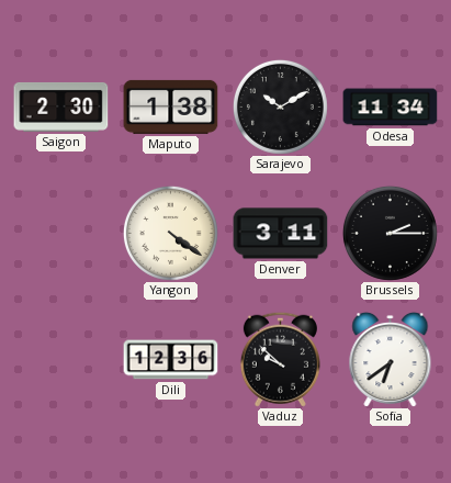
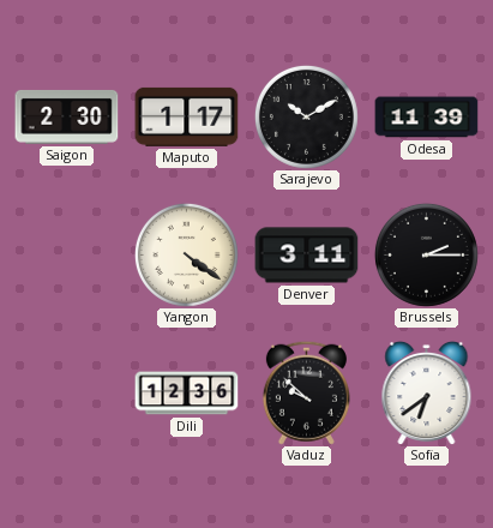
Maputo: 1:38 -> 1:17 (187, 116)
Odesa: 11:34 -> 11:39 (427, 118)
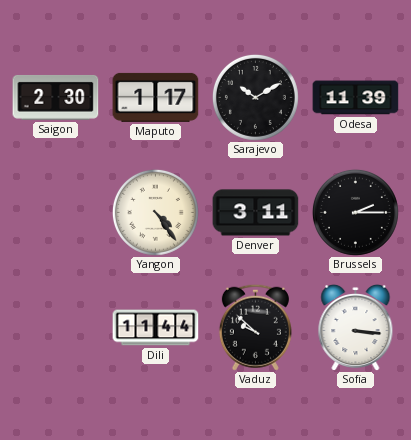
Yangon: 4:21 -> 4:24 (155, 212)
Dili: 12:36 -> 11:44 (156, 328)
Sofia: 6:39 -> 3:16 (356, 327)
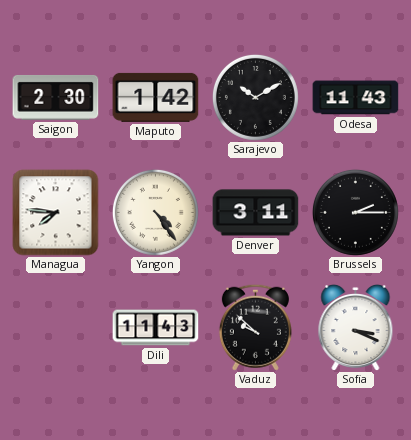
Maputo: 1:17 -> 1:42 (156, 97)
Odesa: 11:39 -> 11:43 (356, 98)
Managua: none -> 7:46 (56, 213)
Dili: 11:44 -> 11:43 (156, 328)
Sofia: 3:16 -> 3:19 (356, 327)
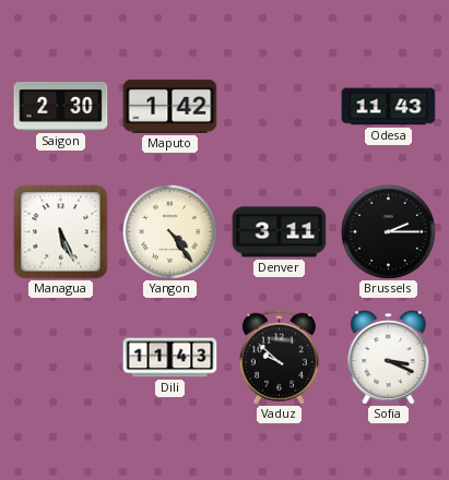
Sarajevo: 10:10 -> none (255, 97)
Managua: 7:46 -> 5:26 (61, 232)
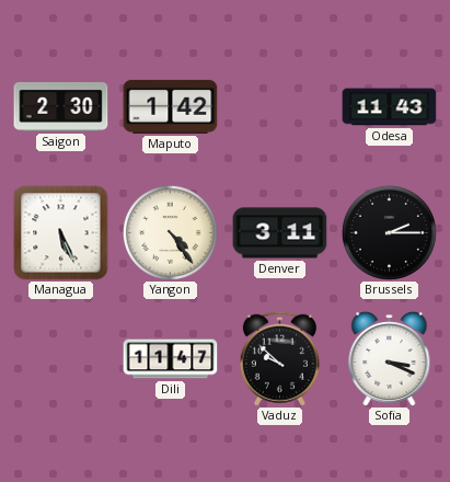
Dili: 11:43 -> 11:47 (171, 359)
